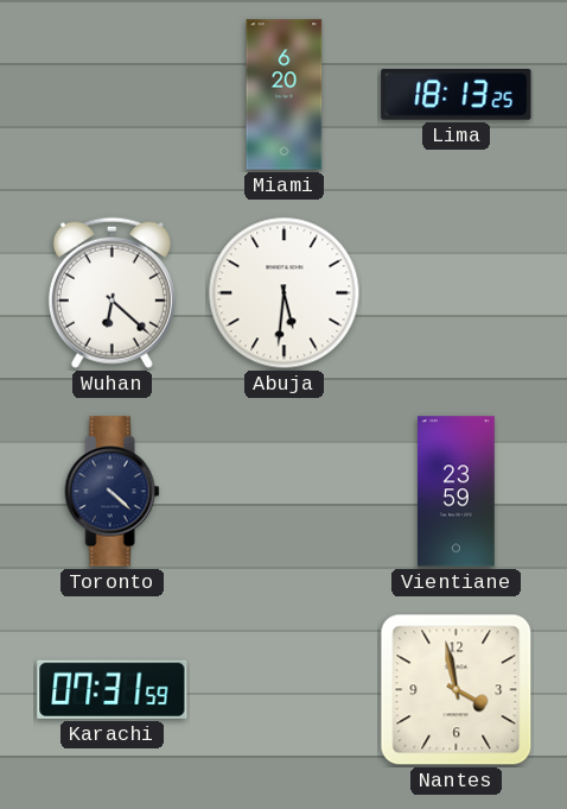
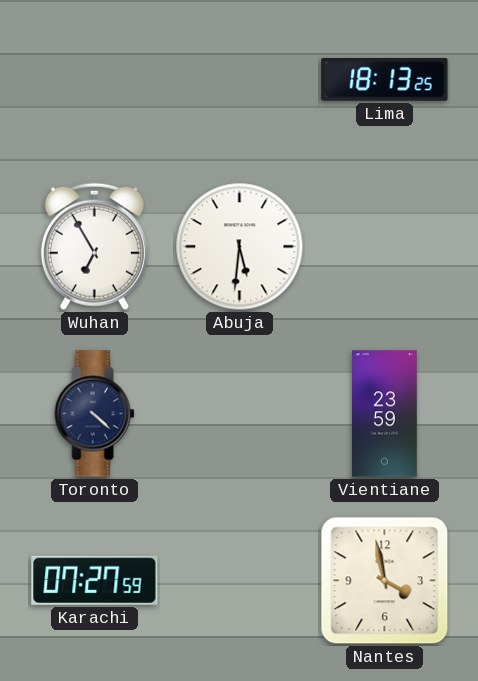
Miami: 6:20 -> none (285, 95)
Wuhan: 6:22 -> 6:55 (94, 246)
Karachi: 07:31 -> 07:27 (95, 580)
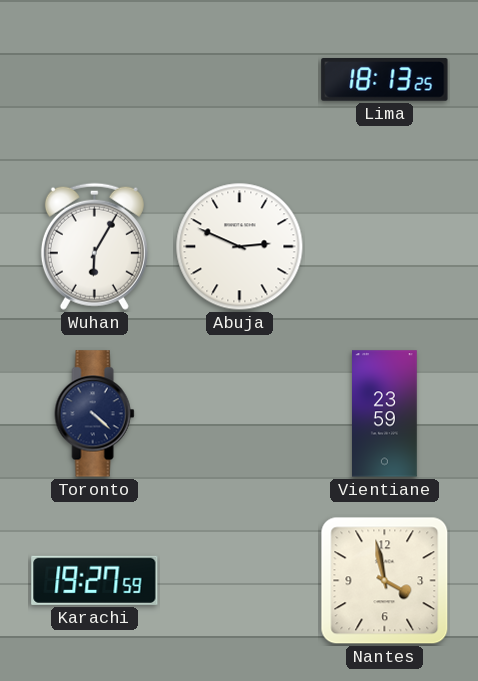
Wuhan: 6:55 -> 6:05 (94, 246)
Abuja: 5:31 -> 2:49 (240, 247)
Karachi: 07:27 -> 19:27 (95, 580)
